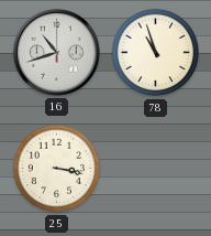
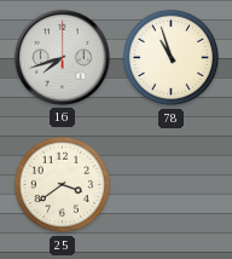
16: 10:42 -> 7:42 (62, 57)
25: 3:17 -> 3:39 (63, 185)
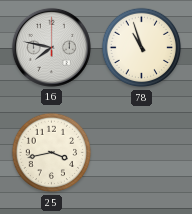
16: 7:42 -> 7:47 (51, 47)
25: 3:39 -> 3:43 (52, 153)
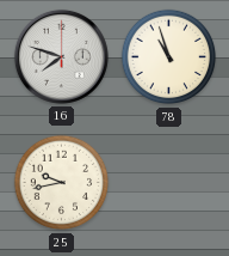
16: 7:47 -> 7:48 (61, 56)
25: 3:43 -> 9:43 (62, 183)
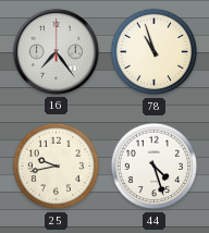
16: 7:48 -> 7:24 (56, 51)
44: none -> 4:27 (155, 167)
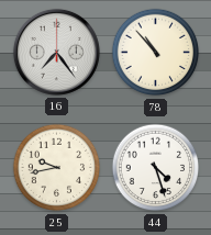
78: 10:57 -> 10:53 (156, 53)
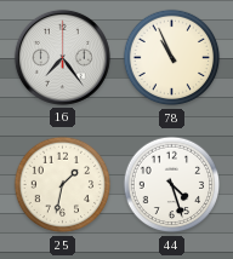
78: 10:53 -> 10:56 (172, 58)
25: 9:43 -> 1:32 (63, 185)
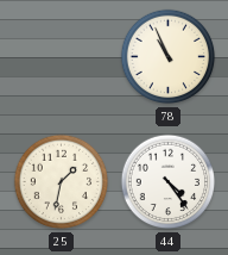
16: 7:24 -> none (62, 57)
44: 4:27 -> 4:24 (169, 182)
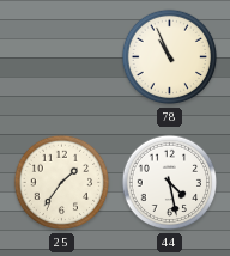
25: 1:32 -> 1:36 (62, 183)
44: 4:24 -> 4:28 (170, 183)
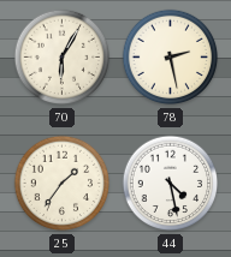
70: none -> 6:05 (63, 58)
78: 10:56 -> 2:28 (171, 58)
